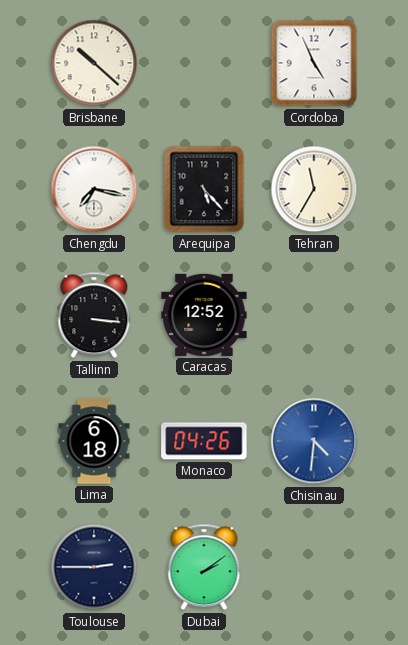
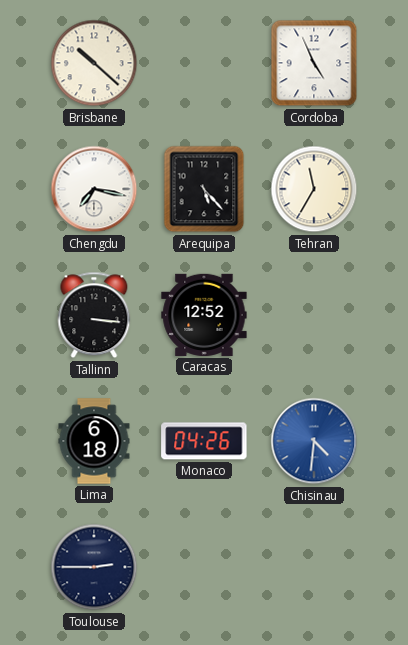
Dubai: 2:09 -> none (204, 567)
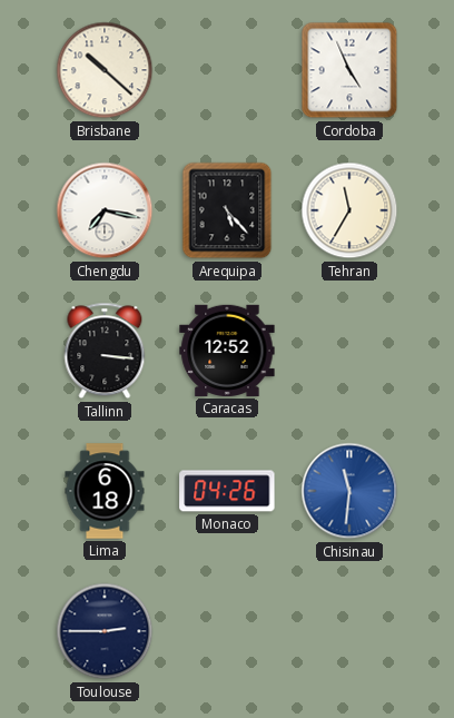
Chisinau: 4:31 -> 11:31 (349, 491)
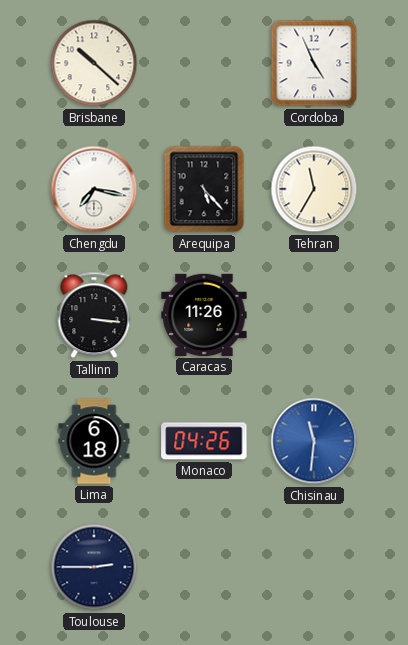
Caracas: 12:52 -> 11:26 (204, 315)
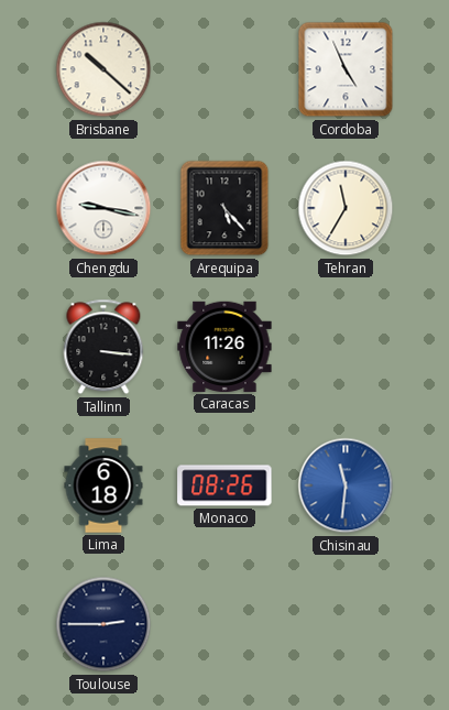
Chengdu: 7:17 -> 9:17 (103, 208)
Monaco: 04:26 -> 08:26 (225, 485)
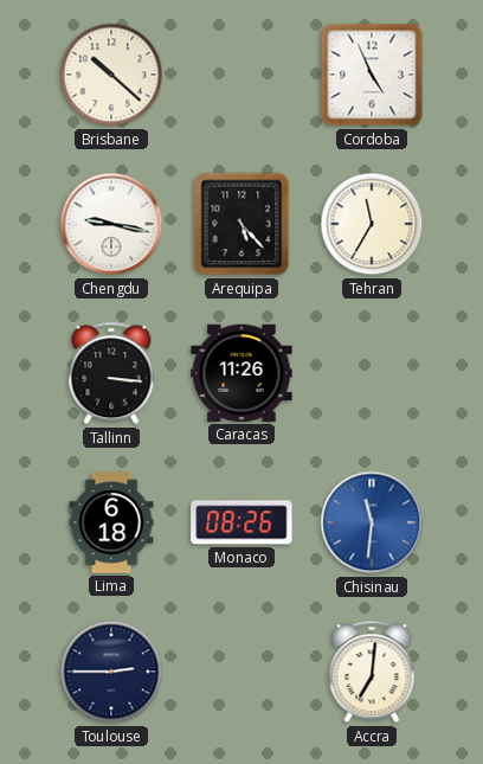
Accra: none -> 7:01 (372, 672)
